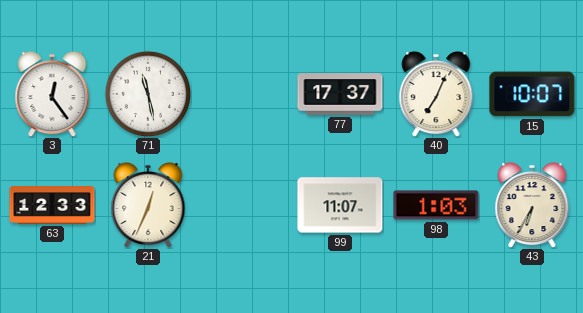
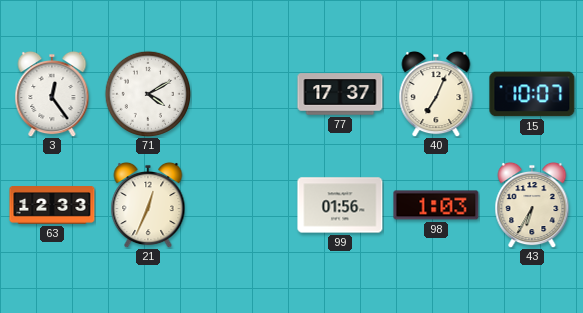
71: 11:28 -> 4:10 (147, 93)
99: 11:07 -> 01:56 (340, 205)
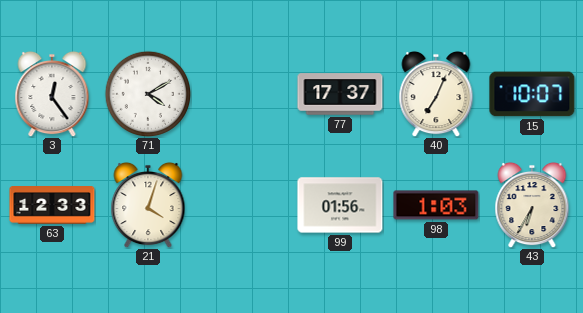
21: 12:34 -> 4:03 (148, 205)
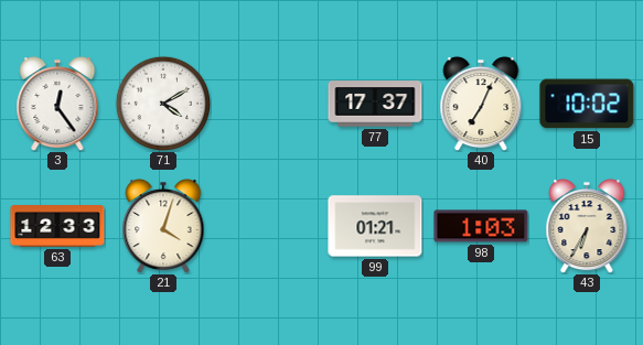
15: 10:07 -> 10:02 (587, 104)
99: 01:56 -> 01:21 (375, 226)
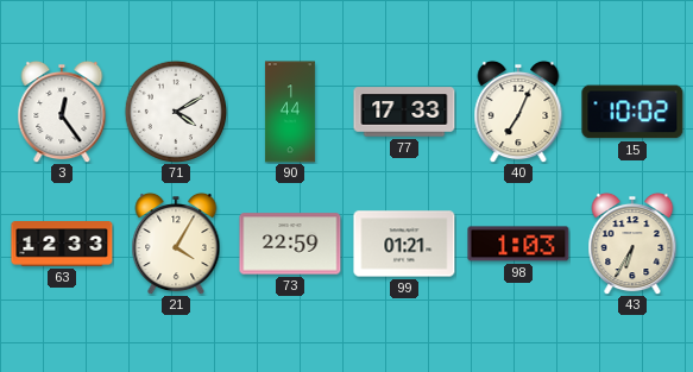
90: none -> 1:44 (290, 112)
77: 17:37 -> 17:33 (404, 112)
21: 4:03 -> 4:05 (176, 244)
73: none -> 22:59 (290, 244)
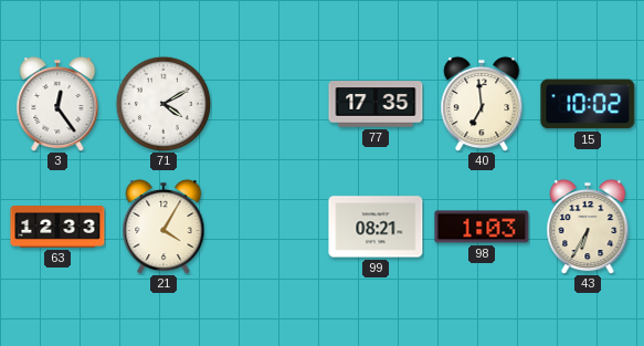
90: 1:44 -> none (290, 112)
77: 17:33 -> 17:35 (376, 104)
40: 7:04 -> 6:59 (482, 104)
73: 22:59 -> none (290, 244)
99: 01:21 -> 08:21 (376, 227)
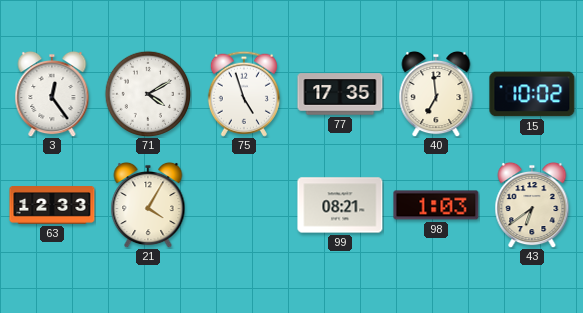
75: none -> 4:57 (244, 94)
43: 6:35 -> 6:39 (532, 205)
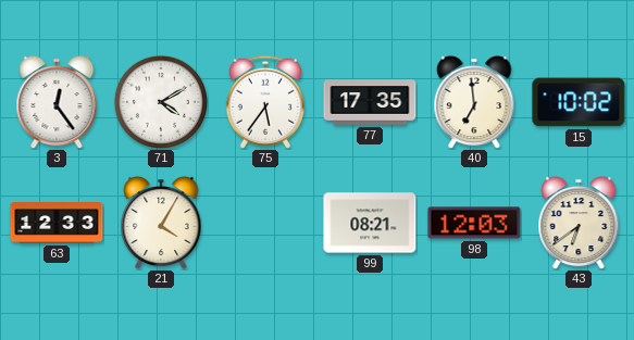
75: 4:57 -> 5:36 (265, 102)
98: 1:03 -> 12:03 (474, 223)
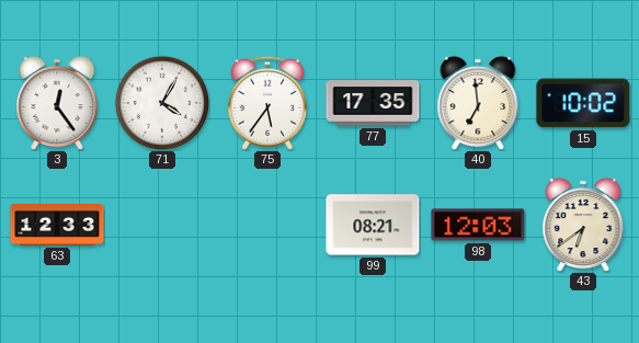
71: 4:10 -> 4:05 (161, 102)
21: 4:05 -> none (161, 223)
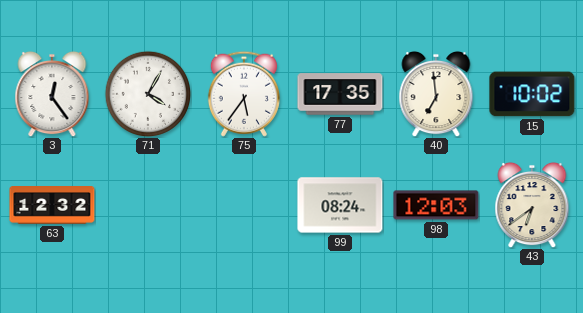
63: 12:33 -> 12:32 (52, 205)
99: 08:21 -> 08:24 (340, 205)
